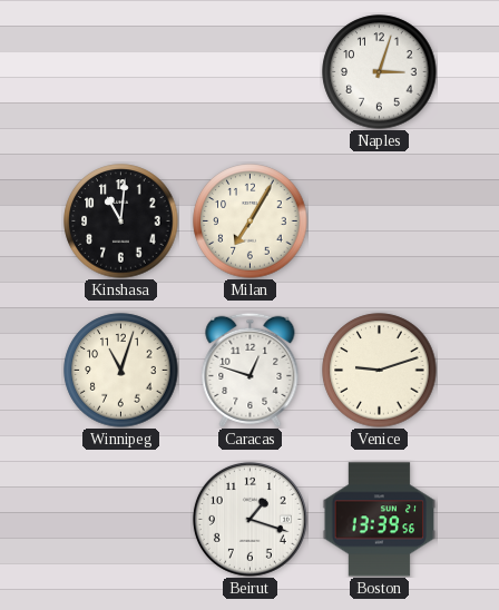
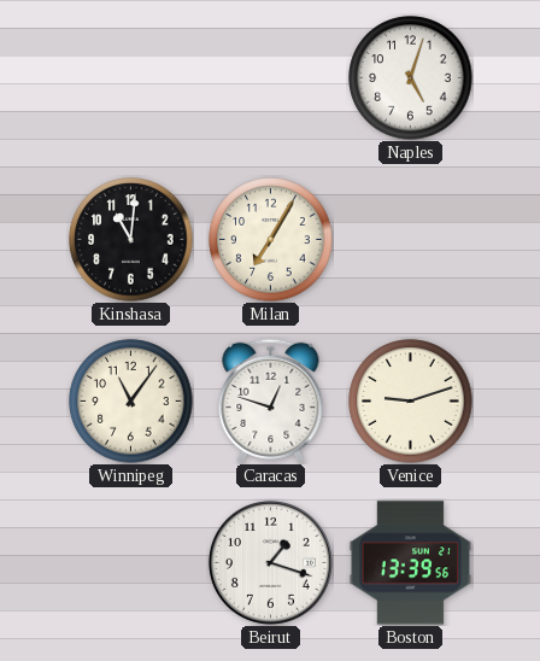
Naples: 3:03 -> 5:03 (411, 78)
Winnipeg: 11:03 -> 11:06 (131, 402)
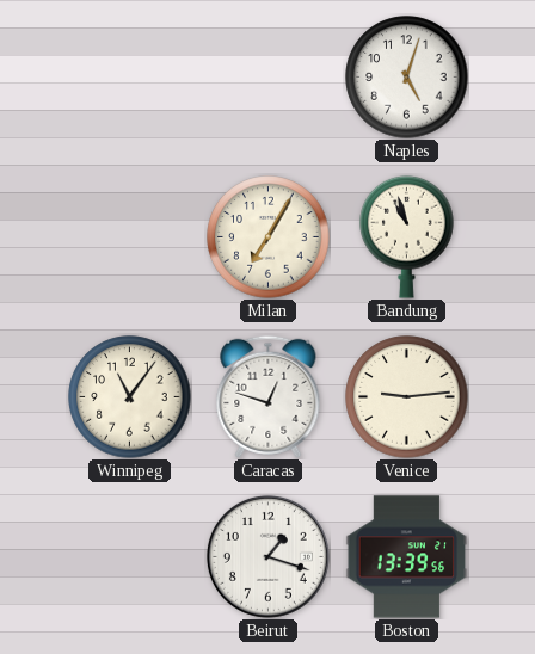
Kinshasa: 11:01 -> none (131, 240)
Bandung: none -> 10:57 (407, 236)
Venice: 9:12 -> 9:14 (407, 397)
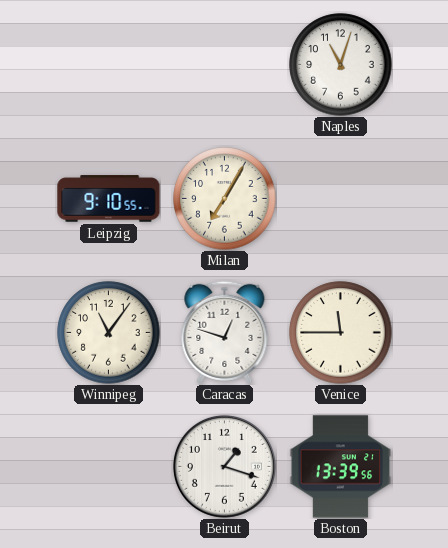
Naples: 5:03 -> 11:03 (341, 65)
Leipzig: none -> 9:10 (109, 199)
Bandung: 10:57 -> none (407, 236)
Venice: 9:14 -> 11:45 (341, 333)
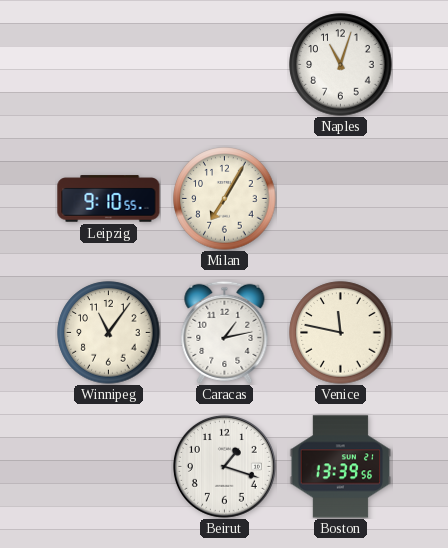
Caracas: 12:48 -> 1:13 (225, 332)
Venice: 11:45 -> 11:47 (341, 333)
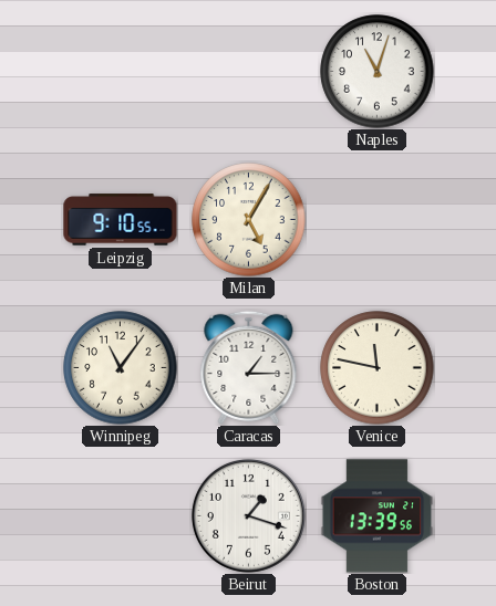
Milan: 7:05 -> 5:05 (249, 220)
Caracas: 1:13 -> 1:15 (249, 367)
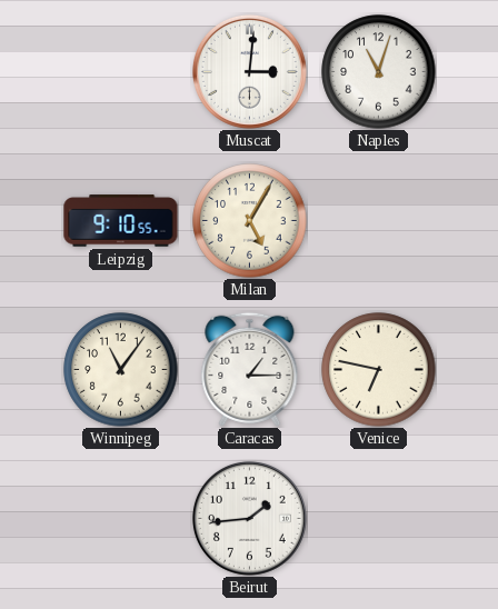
Muscat: none -> 3:01 (249, 71)
Venice: 11:47 -> 6:47 (379, 370)
Beirut: 1:18 -> 1:44 (249, 518)
Boston: 13:39 -> none (378, 516)
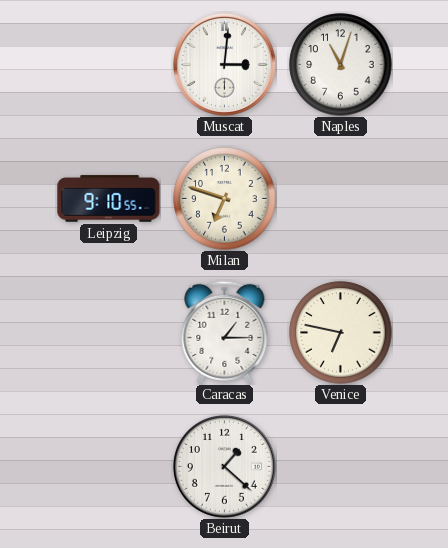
Milan: 5:05 -> 6:48 (225, 199)
Winnipeg: 11:06 -> none (121, 370)
Beirut: 1:44 -> 1:22 (224, 466)
